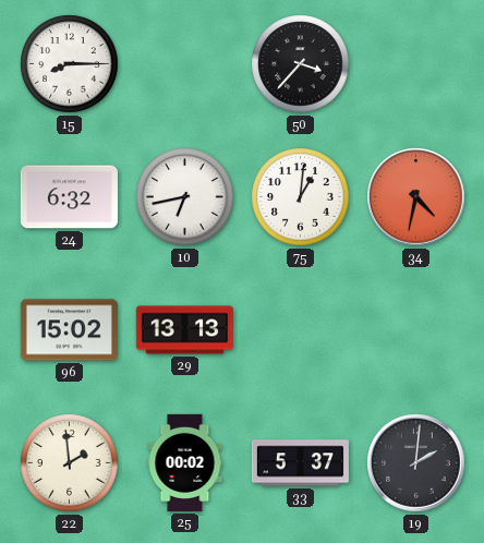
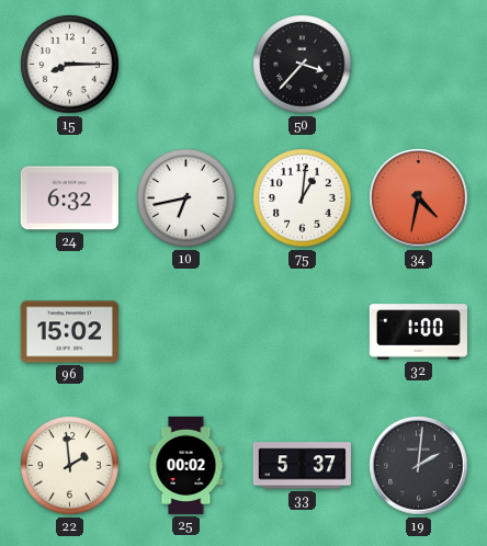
29: 13:13 -> none (184, 330)
32: none -> 1:00 (418, 332)
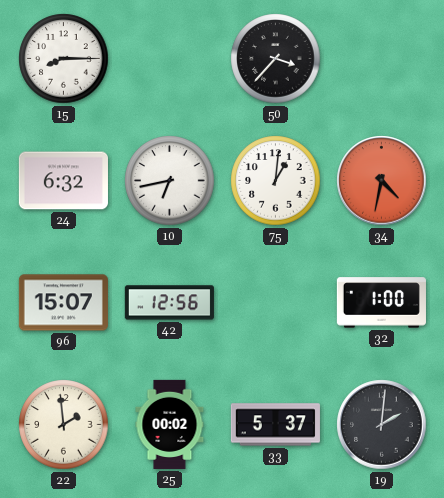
96: 15:02 -> 15:07 (63, 303)
42: none -> 12:56 (169, 303)
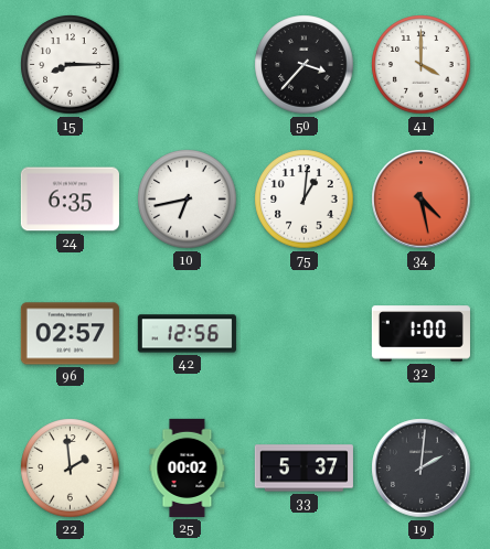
41: none -> 4:00 (422, 65)
24: 6:32 -> 6:35 (70, 200)
34: 4:32 -> 4:28 (422, 200)
96: 15:07 -> 02:57 (70, 334)
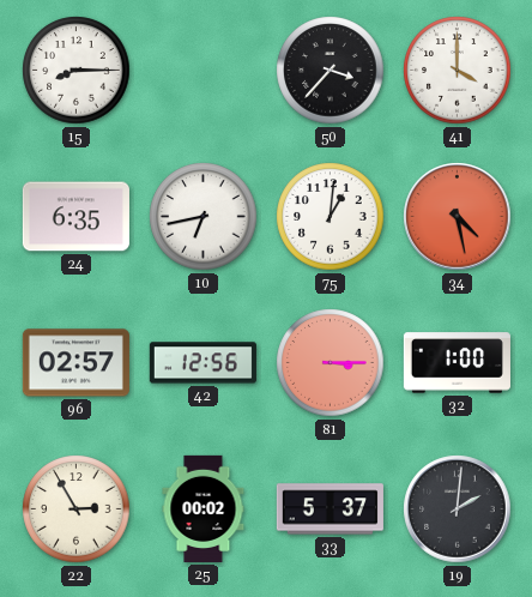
81: none -> 3:15 (331, 363)
22: 1:59 -> 2:55 (77, 509)
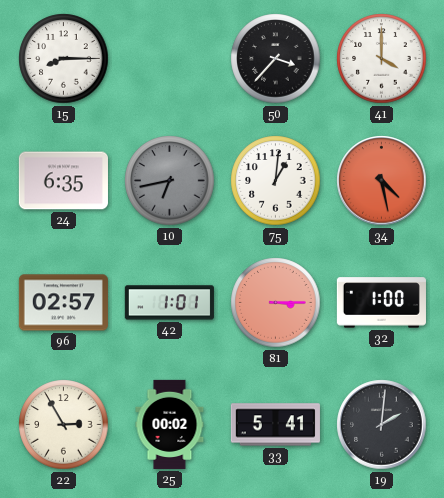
10 dial: white -> grey (170, 181)
42: 12:56 -> 1:01 (169, 303)
33: 5:37 -> 5:41 (275, 425)
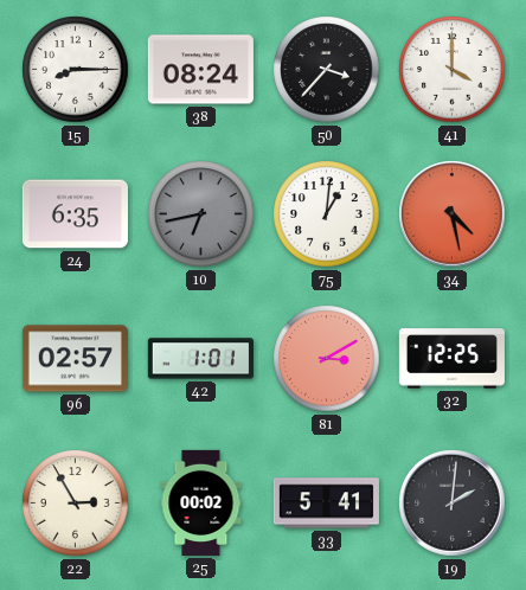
38: none -> 08:24 (200, 70)
81: 3:15 -> 3:10 (327, 359)
32: 1:00 -> 12:25 (451, 359)
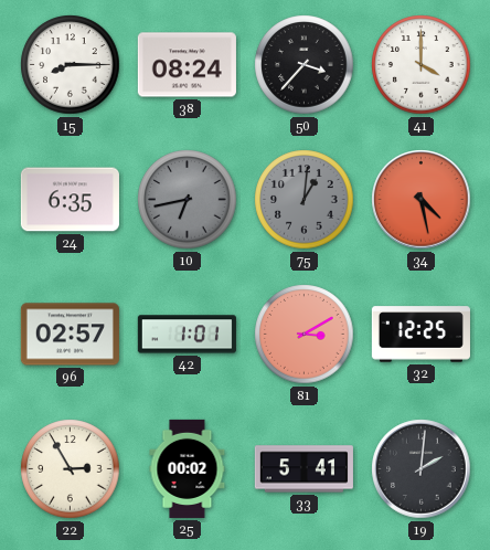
75 dial: white -> grey (305, 200)
